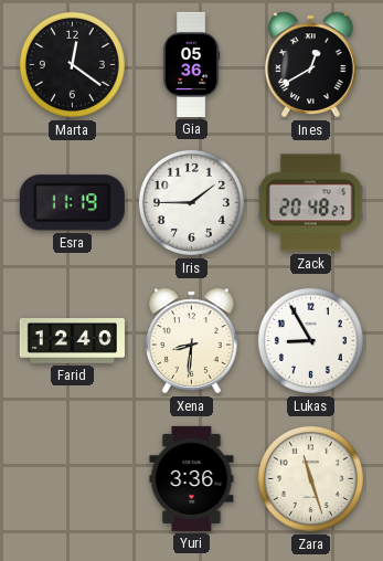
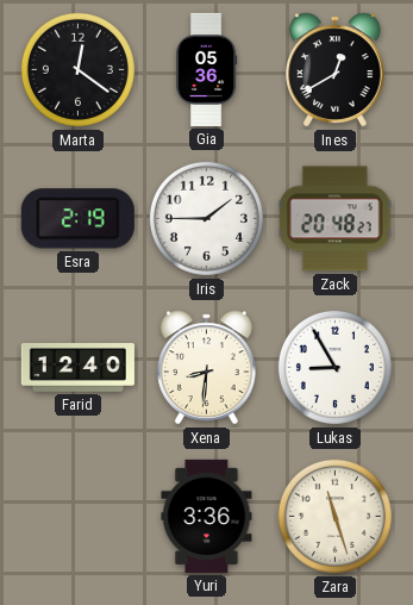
Esra: 11:19 -> 2:19 (77, 219)
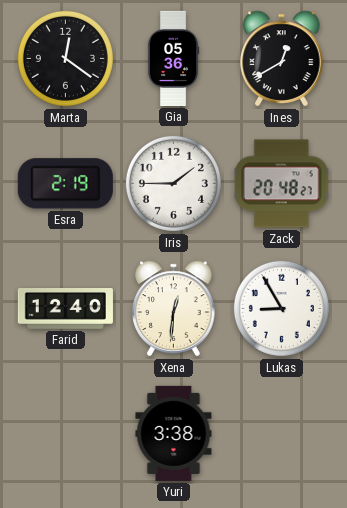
Xena: 8:31 -> 12:31 (174, 309)
Yuri: 3:36 -> 3:38 (174, 433)
Zara: 11:27 -> none (334, 516)
